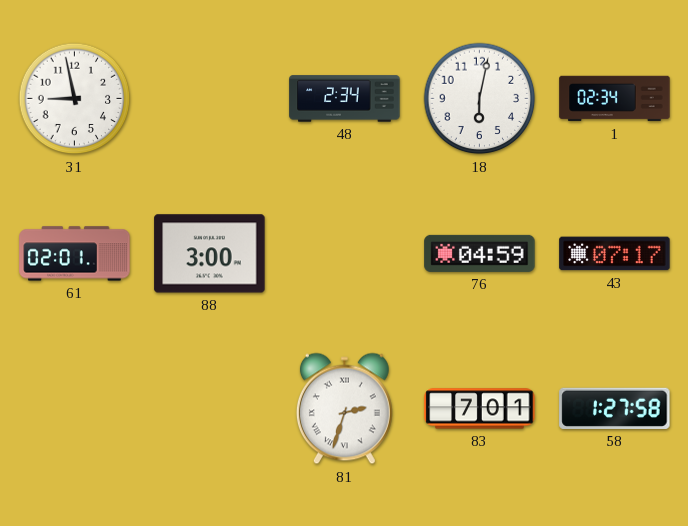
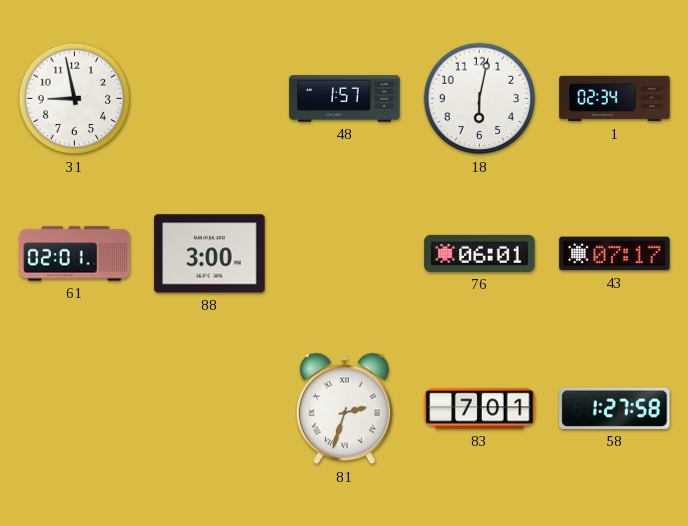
48: 2:34 -> 1:57 (345, 99)
76: 04:59 -> 06:01 (480, 253)
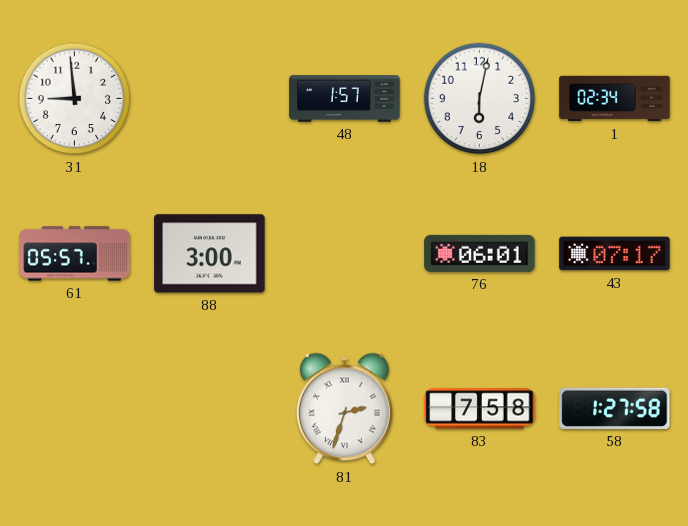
31: 8:58 -> 8:59 (75, 99)
61: 02:01 -> 05:57 (75, 254)
83: 7:01 -> 7:58 (480, 409)
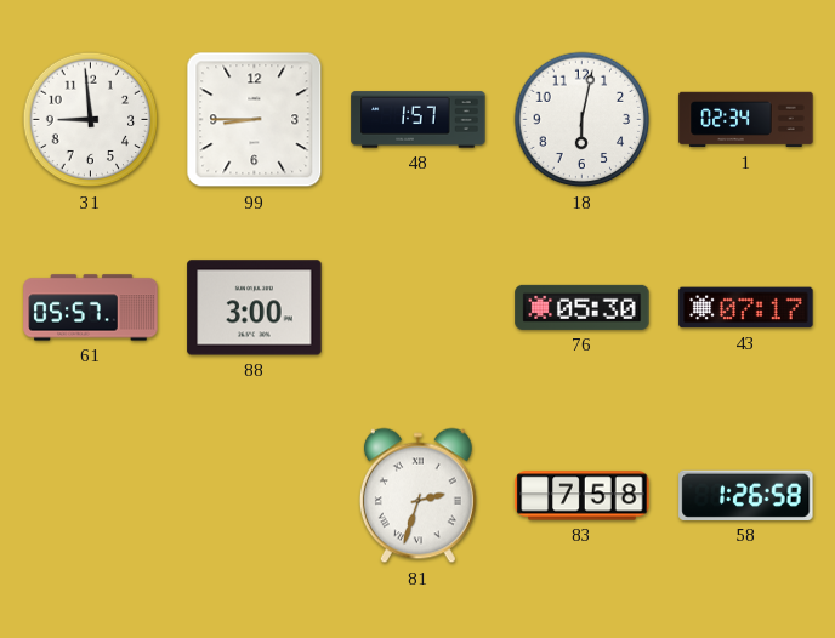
99: none -> 8:45 (255, 120)
76: 06:01 -> 05:30 (583, 307)
58: 1:27 -> 1:26 (746, 495)
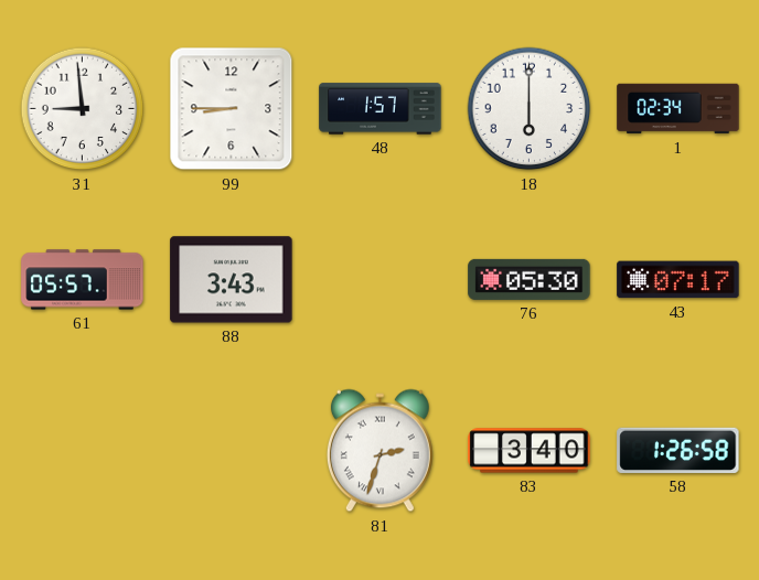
18: 6:02 -> 6:00 (530, 109)
88: 3:00 -> 3:43 (232, 280)
83: 7:58 -> 3:40 (530, 451)
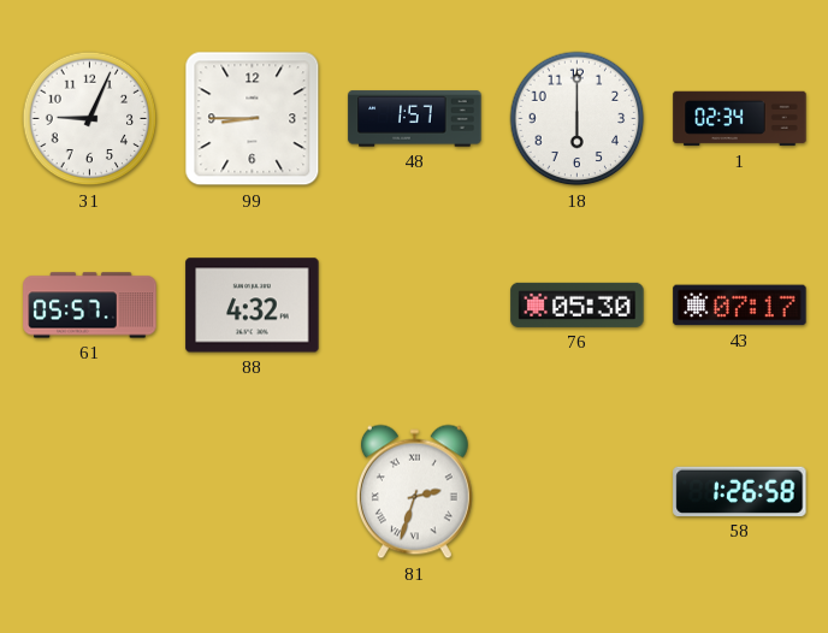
31: 8:59 -> 9:04 (90, 119)
88: 3:43 -> 4:32 (253, 306)
83: 3:40 -> none (530, 451)
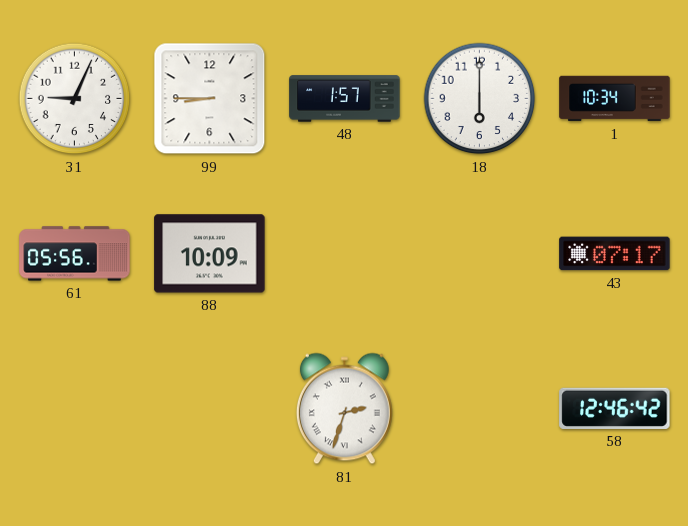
1: 02:34 -> 10:34 (615, 99)
61: 05:57 -> 05:56 (75, 254)
88: 4:32 -> 10:09 (210, 254)
76: 05:30 -> none (578, 304)
58: 1:26 -> 12:46 (615, 408)
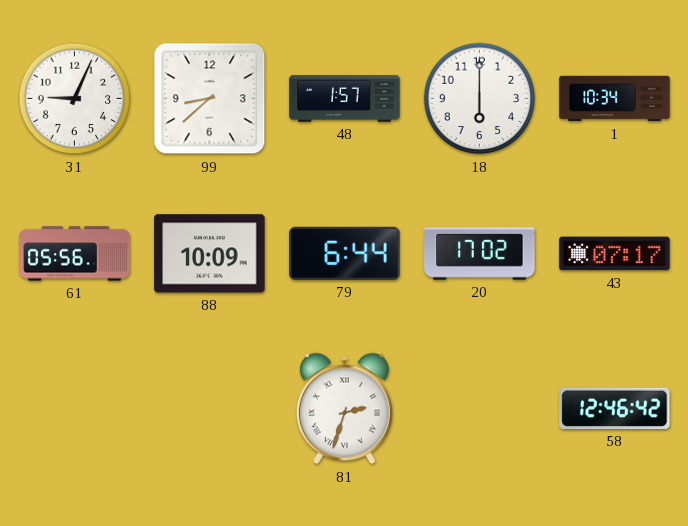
99: 8:45 -> 8:38 (210, 99)
79: none -> 6:44 (345, 253)
20: none -> 17:02 (480, 254)
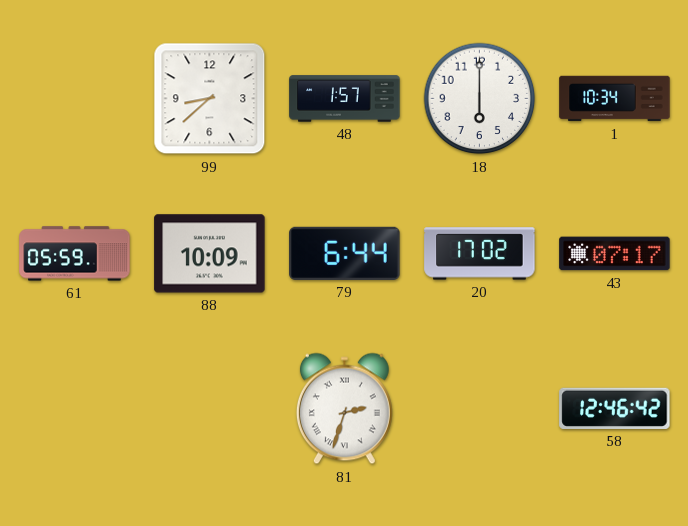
31: 9:04 -> none (75, 99)
61: 05:56 -> 05:59 (75, 254)
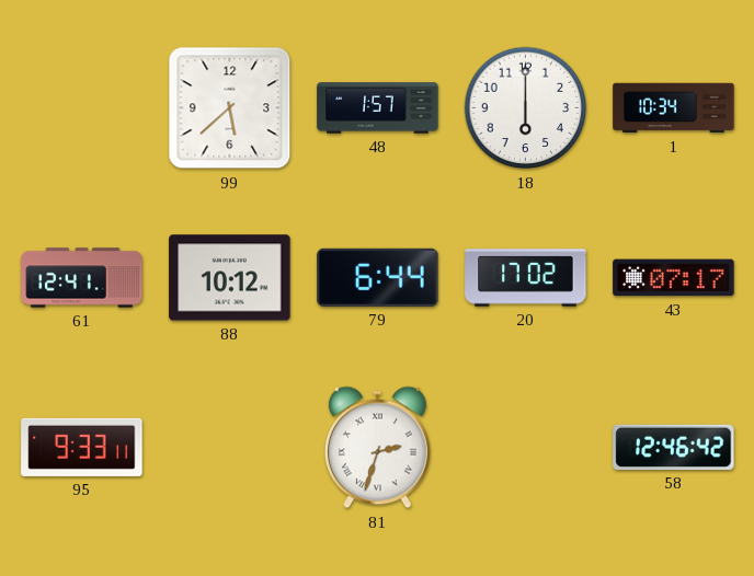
99: 8:38 -> 5:38 (230, 108)
61: 05:59 -> 12:41 (82, 278)
88: 10:09 -> 10:12 (230, 278)
95: none -> 9:33 (82, 447)
